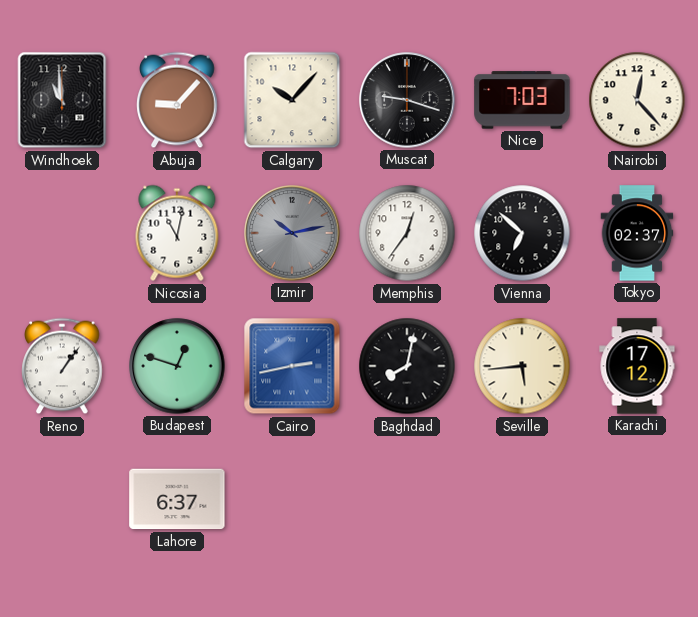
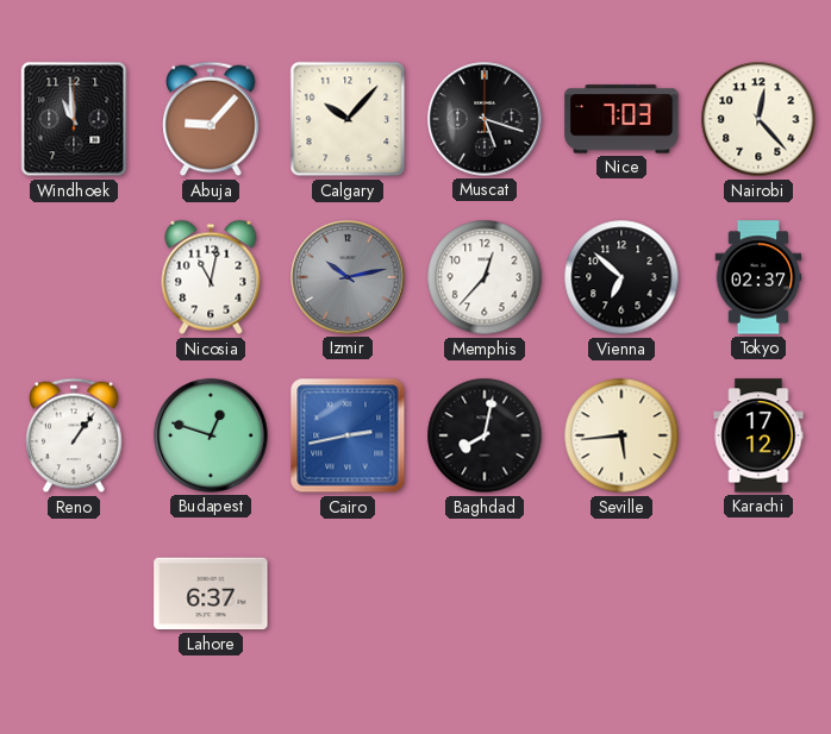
Muscat: 9:18 -> 5:18 (485, 119)
Memphis: 12:36 -> 12:37 (485, 277)
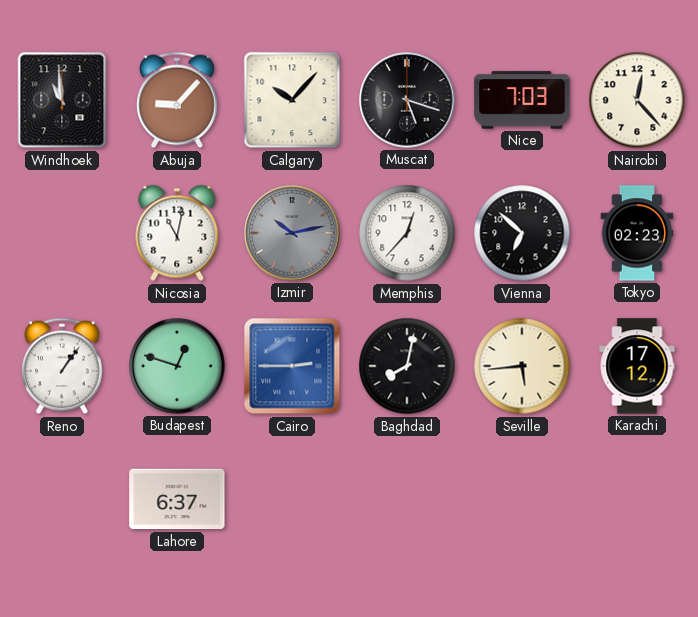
Tokyo: 02:37 -> 02:23 (637, 233)
Cairo: 2:43 -> 2:45 (292, 366)
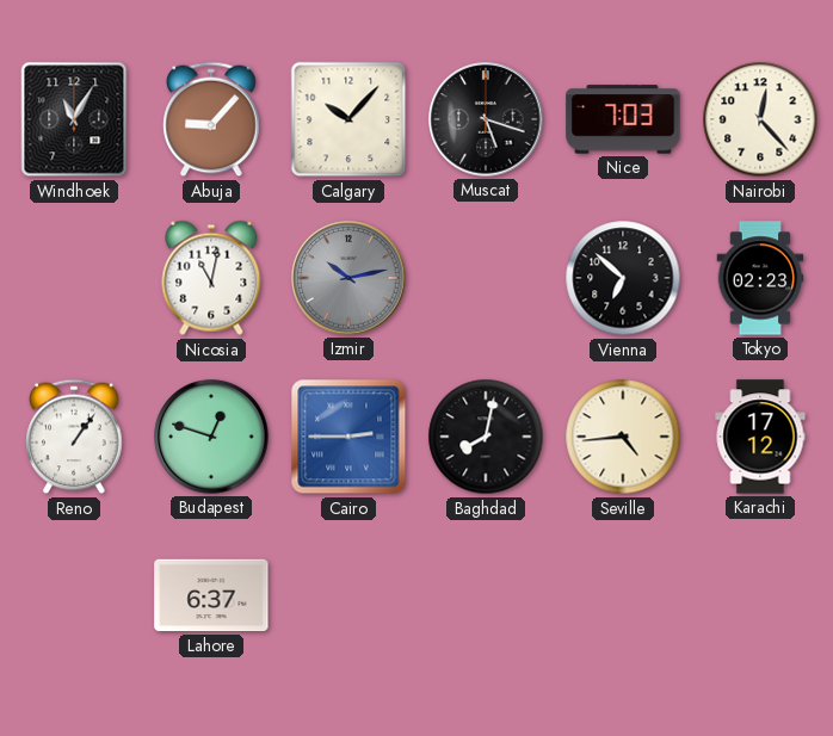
Windhoek: 10:59 -> 11:05 (74, 119)
Memphis: 12:37 -> none (407, 233)
Seville: 5:44 -> 4:44 (623, 437)
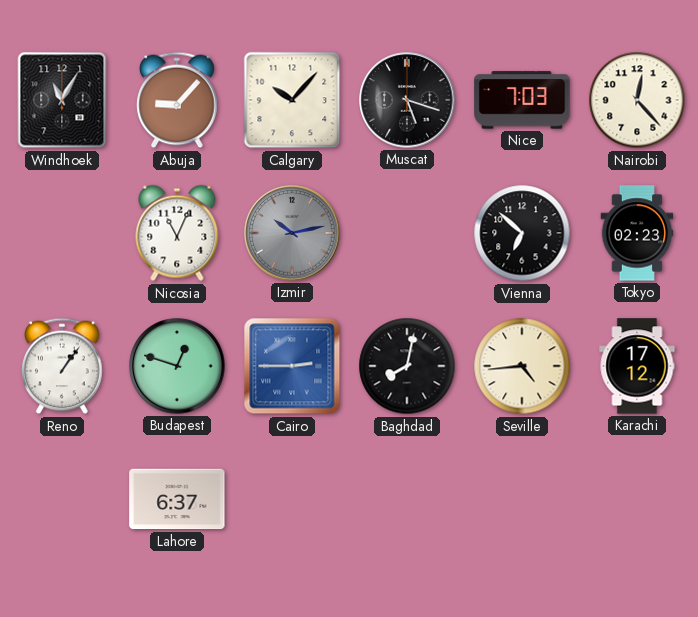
Nicosia: 11:02 -> 11:04 (177, 233)
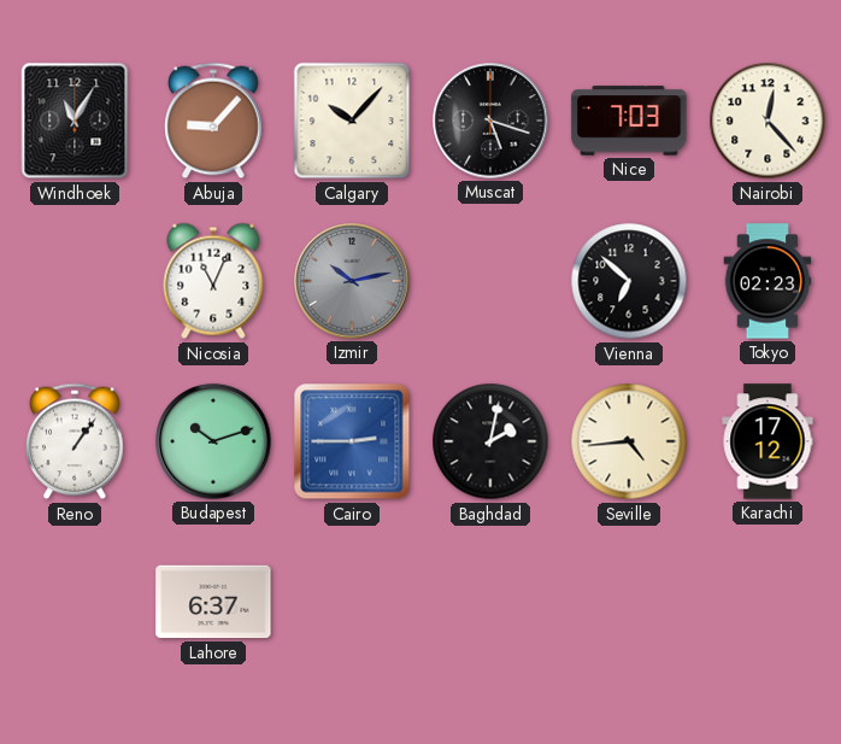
Budapest: 12:48 -> 10:12 (213, 441)
Baghdad: 8:02 -> 2:02 (490, 441)
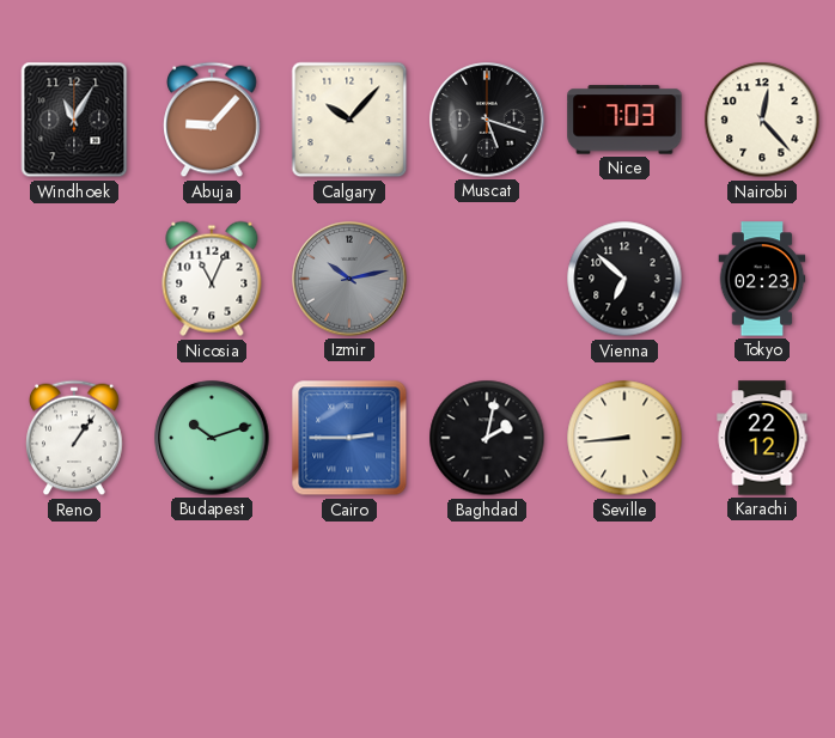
Seville: 4:44 -> 8:44 (624, 438)
Karachi: 17:12 -> 22:12 (762, 438)
Lahore: 6:37 -> none (213, 602)
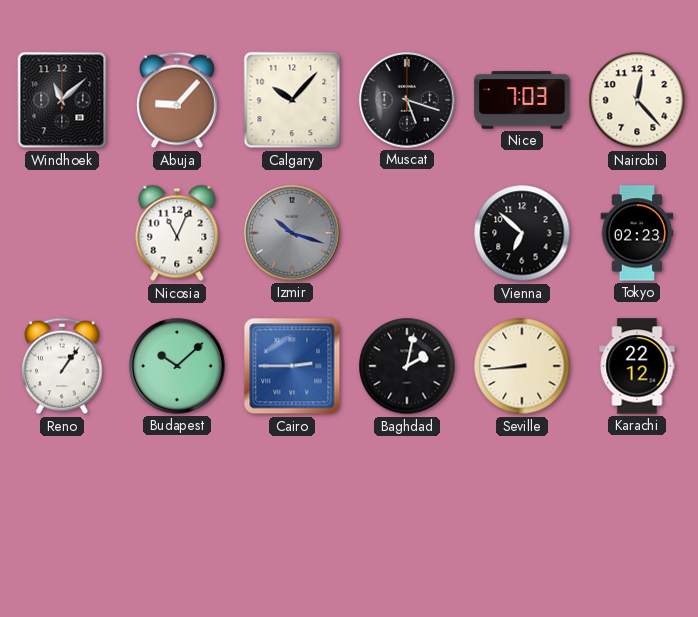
Windhoek: 11:05 -> 11:08 (62, 100)
Izmir: 10:13 -> 10:18 (292, 233)
Budapest: 10:12 -> 10:08 (177, 366)
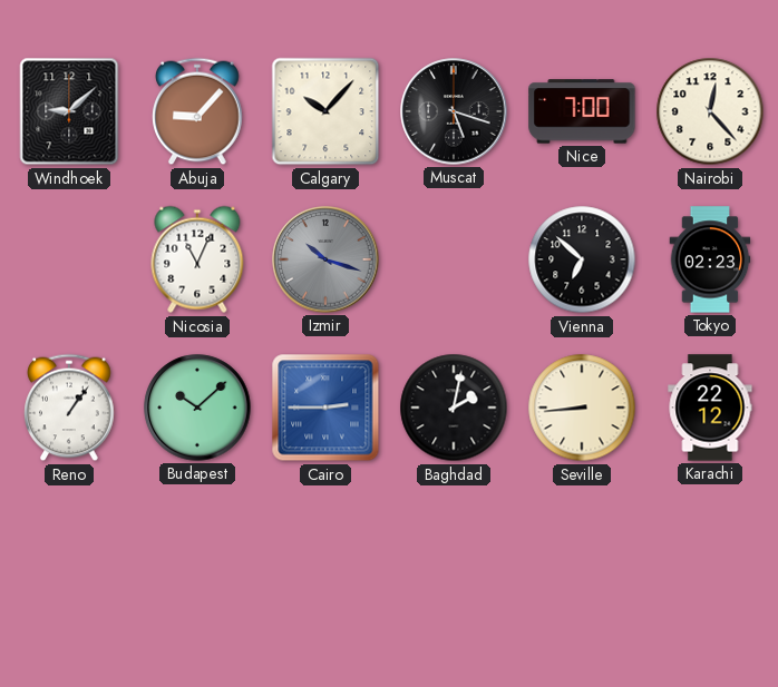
Windhoek: 11:08 -> 9:08 (69, 111)
Nice: 7:03 -> 7:00 (582, 111)
